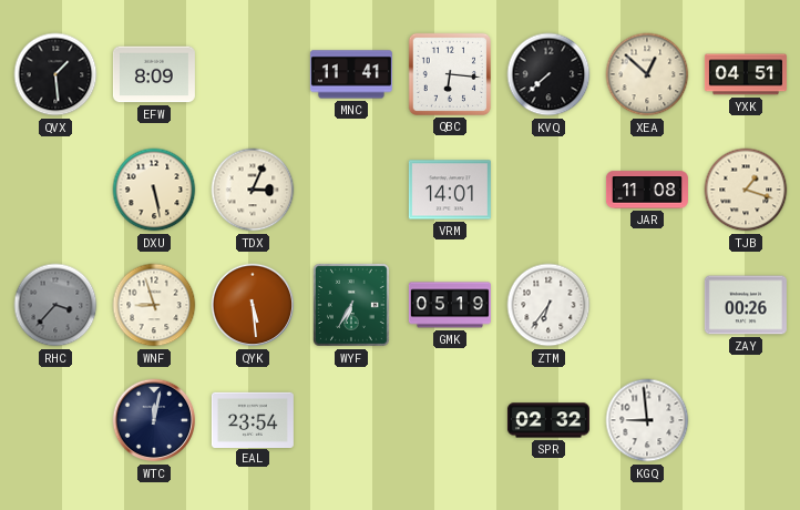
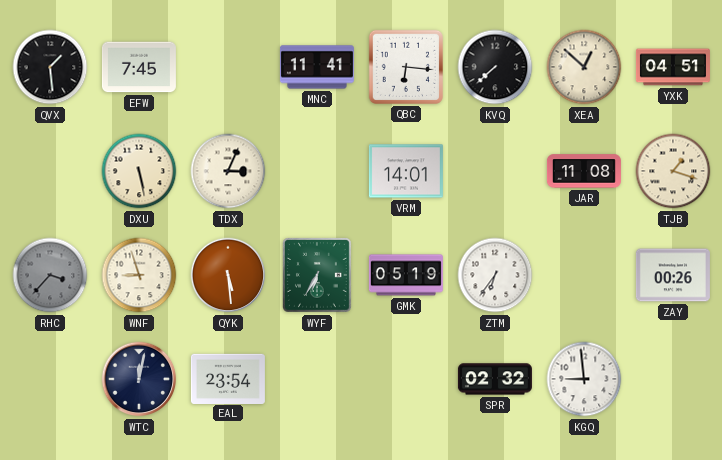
EFW: 8:09 -> 7:45 (139, 67)
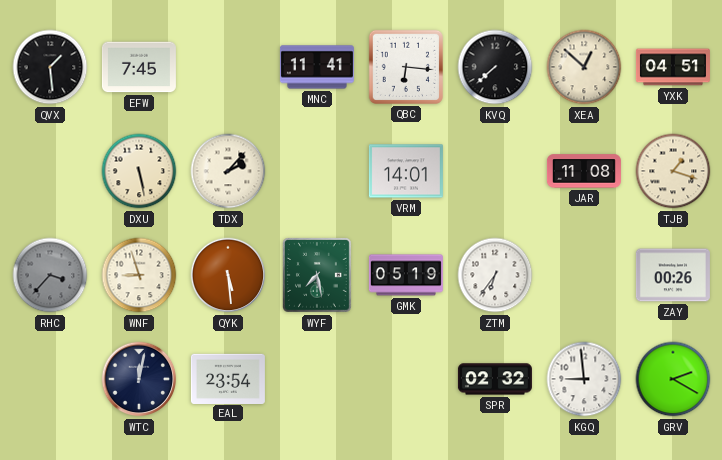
TDX: 3:04 -> 2:07 (228, 171)
WYF: 6:35 -> 7:28 (318, 276)
GRV: none -> 2:20 (673, 379)
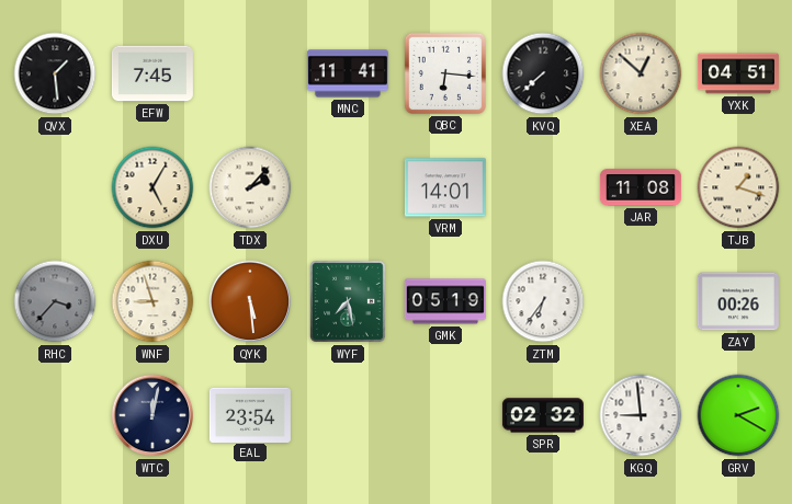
DXU: 5:28 -> 5:05 (152, 187)
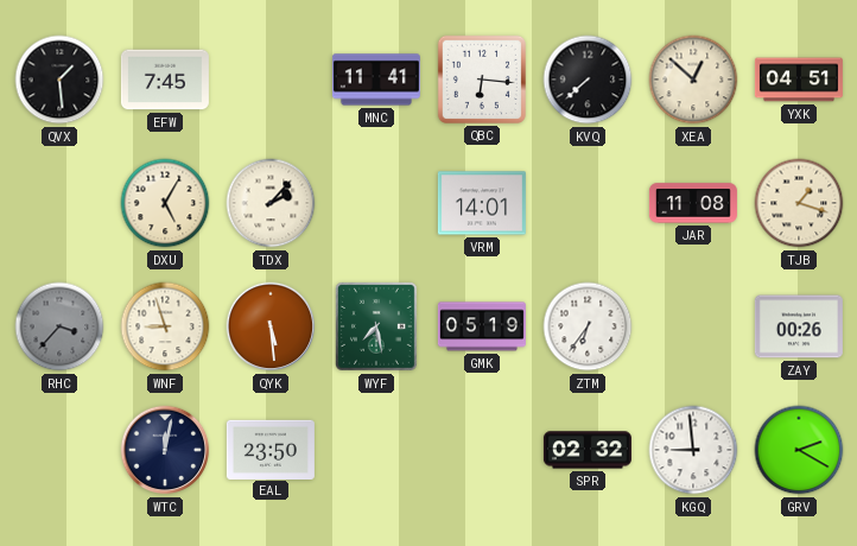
EAL: 23:54 -> 23:50 (271, 449)
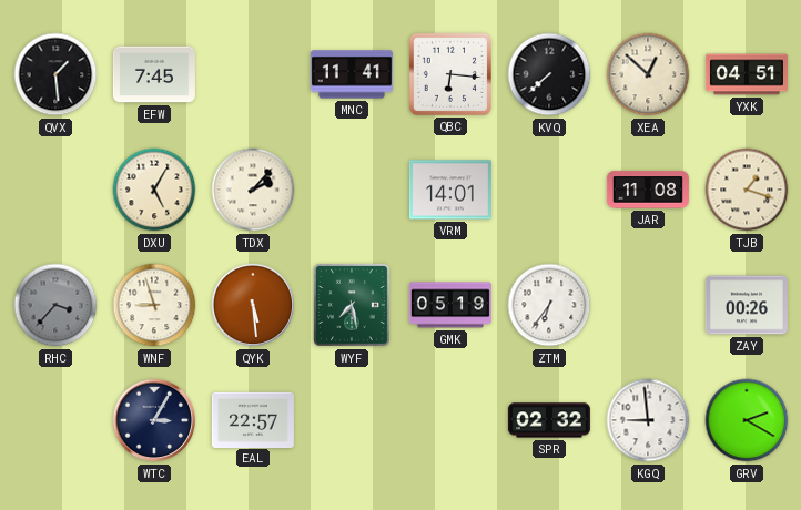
WTC: 12:02 -> 3:05 (154, 420)
EAL: 23:50 -> 22:57 (253, 419)
